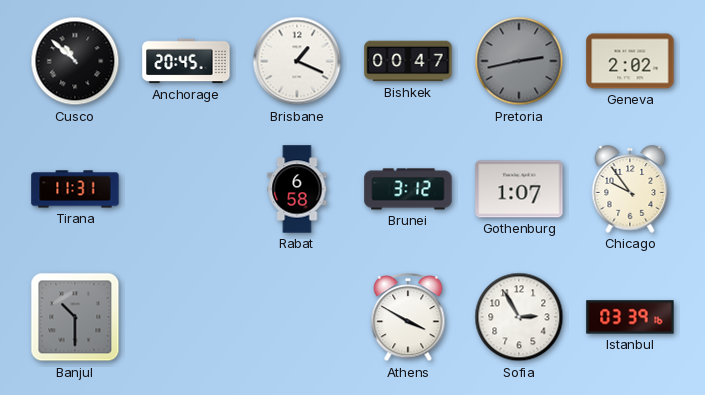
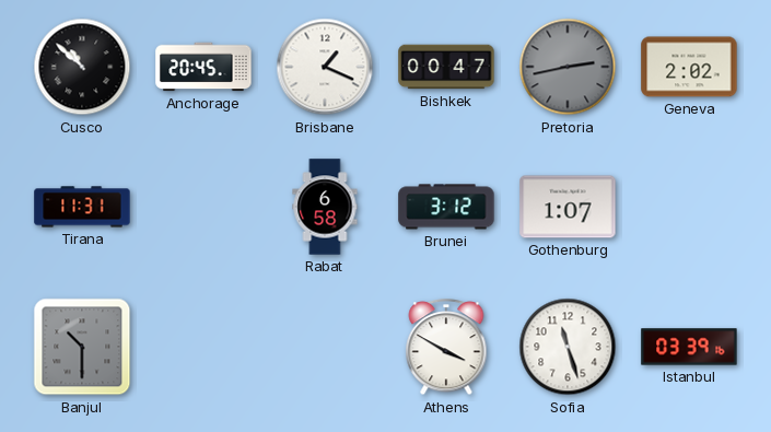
Chicago: 9:54 -> none (630, 189)
Sofia: 2:55 -> 11:27 (568, 347)
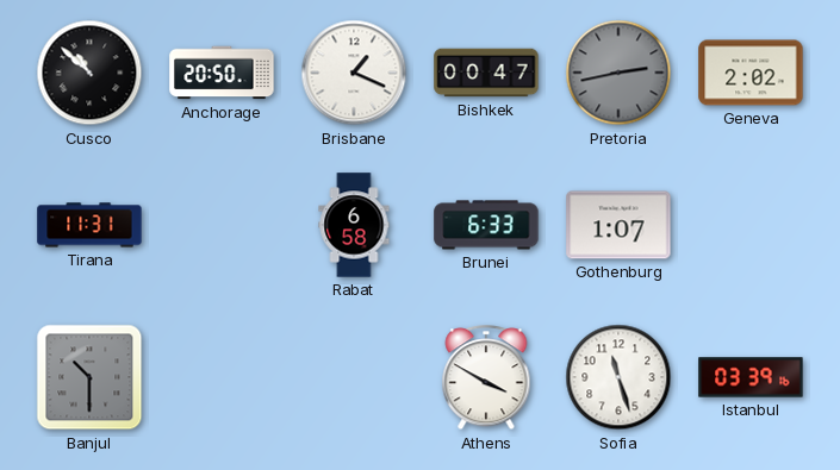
Anchorage: 20:45 -> 20:50 (222, 73)
Brunei: 3:12 -> 6:33 (486, 225)
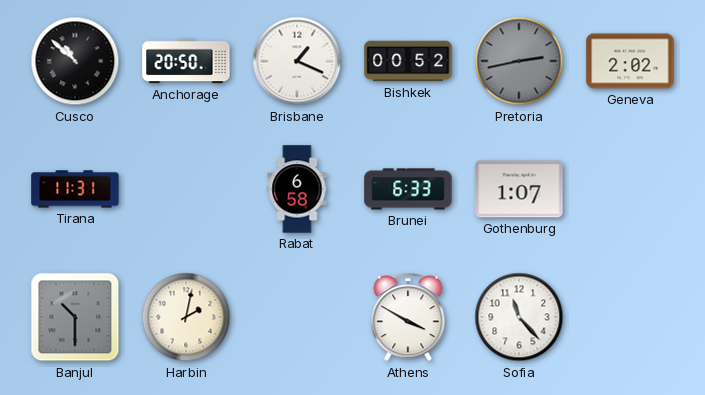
Bishkek: 00:47 -> 00:52 (408, 61)
Harbin: none -> 2:02 (186, 317)
Sofia: 11:27 -> 11:23 (519, 317)
Istanbul: 03:39 -> none (751, 377)
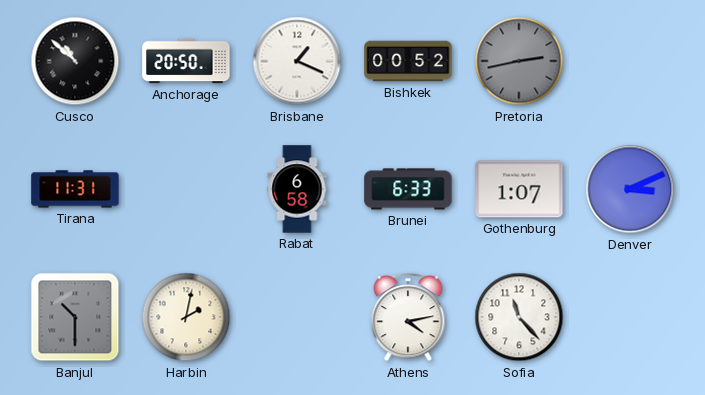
Geneva: 2:02 -> none (630, 61)
Denver: none -> 3:11 (630, 189)
Athens: 3:50 -> 4:13 (408, 318)
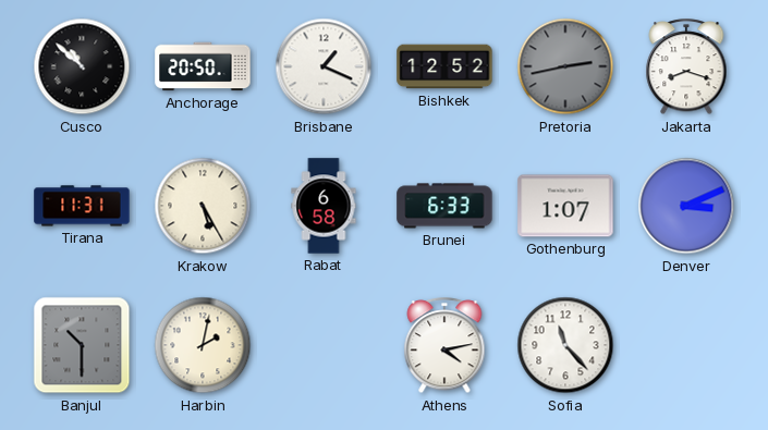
Bishkek: 00:52 -> 12:52 (444, 66)
Jakarta: none -> 8:18 (686, 67)
Krakow: none -> 5:25 (203, 206)
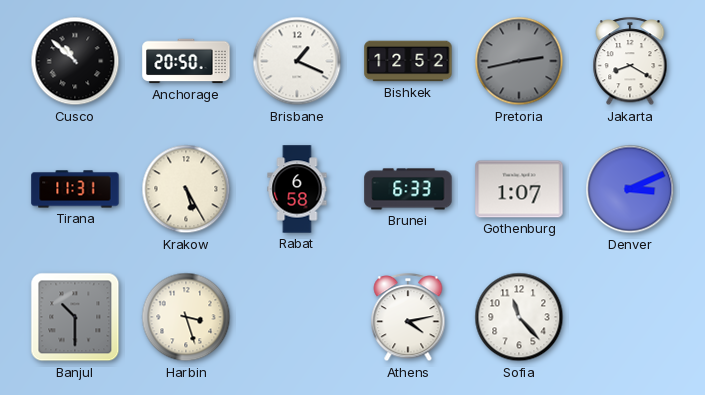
Jakarta: 8:18 -> 8:20 (630, 62)
Harbin: 2:02 -> 3:27 (186, 317)
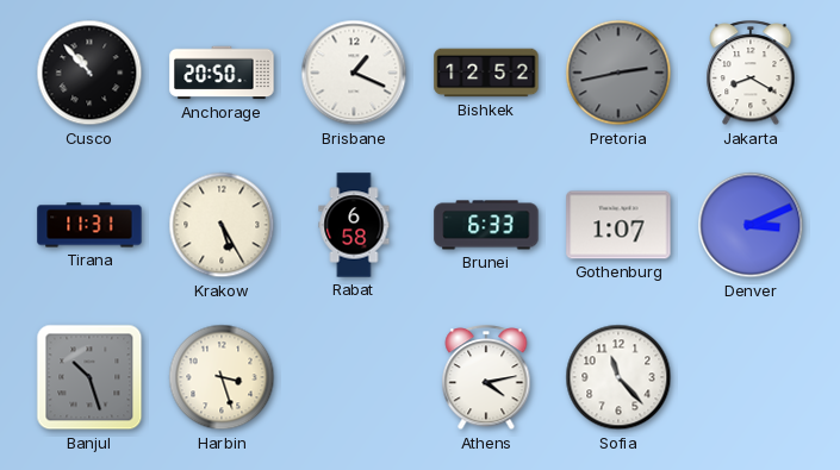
Cusco: 10:52 -> 10:53 (89, 73)
Banjul: 10:30 -> 10:27 (89, 377)
